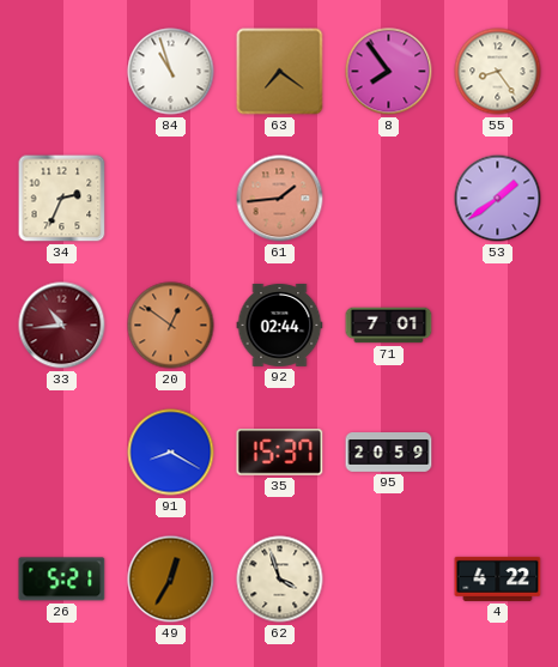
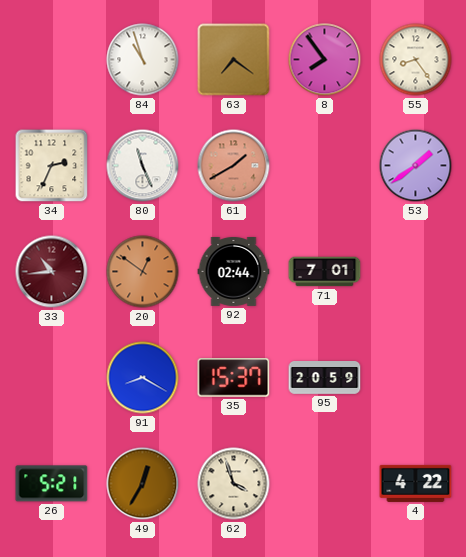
80: none -> 11:26 (143, 166)
61: 1:44 -> 1:40 (234, 166)
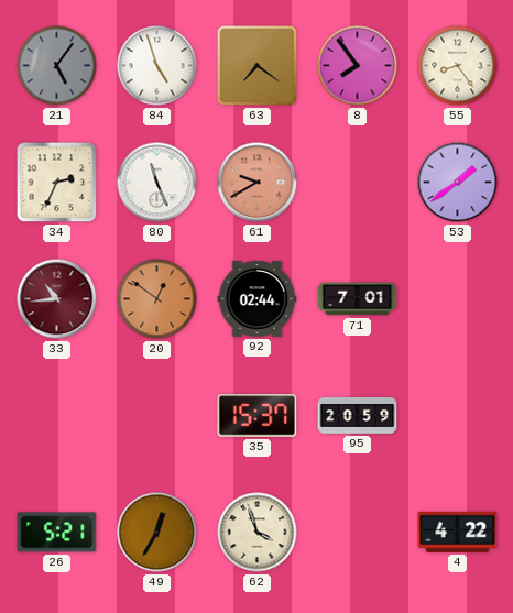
21: none -> 5:06 (57, 66)
84: 10:57 -> 4:57 (157, 66)
61: 1:40 -> 9:40 (258, 183)
91: 8:20 -> none (143, 378)
